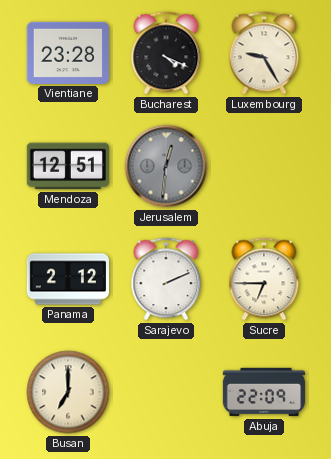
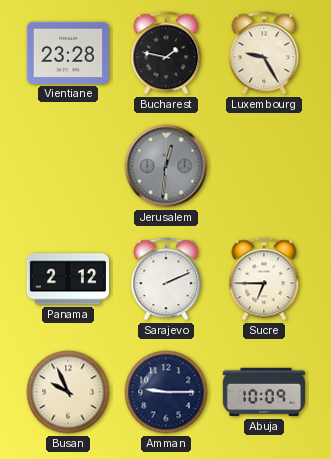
Bucharest: 4:19 -> 1:47 (166, 53)
Mendoza: 12:51 -> none (68, 166)
Busan: 7:00 -> 9:56 (68, 392)
Amman: none -> 9:15 (166, 392)
Abuja: 22:09 -> 10:09 (264, 392)
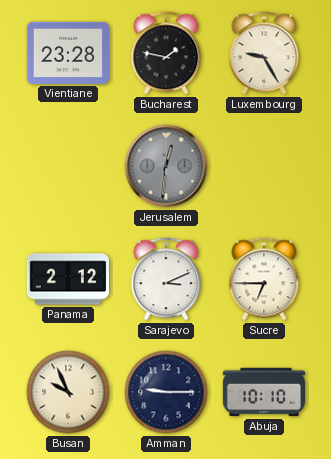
Sarajevo: 2:11 -> 3:11 (166, 279)
Abuja: 10:09 -> 10:10 (264, 392)
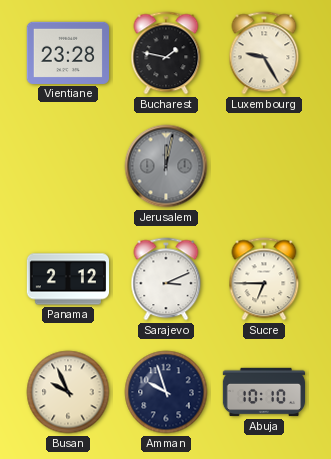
Jerusalem: 12:31 -> 12:02 (166, 166)
Amman: 9:15 -> 9:57 (166, 392)
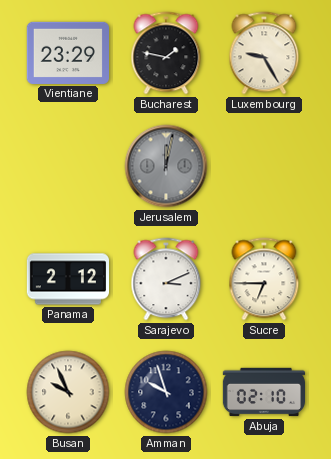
Vientiane: 23:28 -> 23:29 (67, 53)
Abuja: 10:10 -> 02:10 (264, 392)
